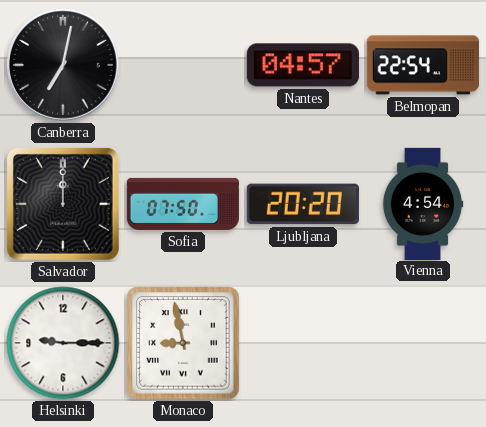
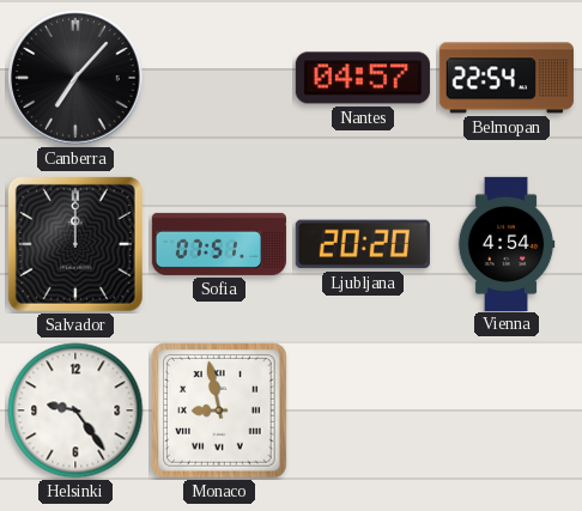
Canberra: 7:02 -> 7:07 (75, 78)
Sofia: 07:50 -> 07:51 (219, 244)
Helsinki: 9:15 -> 9:24 (75, 410)
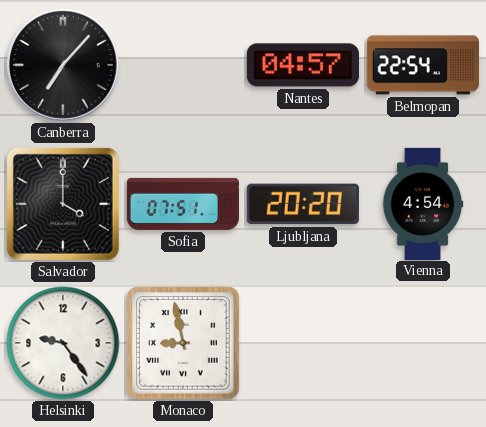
Salvador: 12:00 -> 4:00 (63, 204)
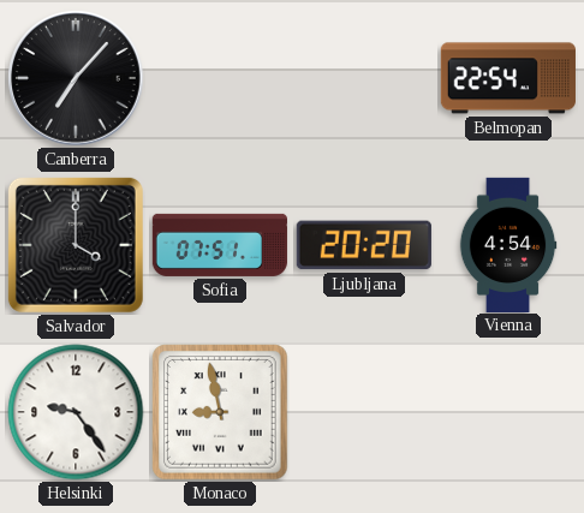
Nantes: 04:57 -> none (303, 65)
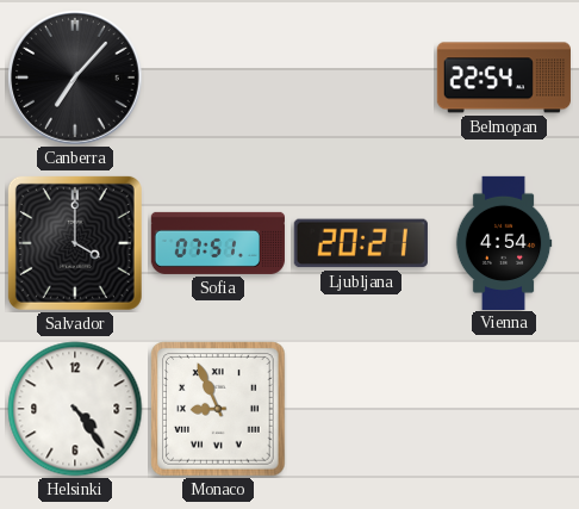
Ljubljana: 20:20 -> 20:21 (361, 243)
Helsinki: 9:24 -> 4:24 (75, 409)
Monaco: 8:58 -> 8:56 (218, 409)
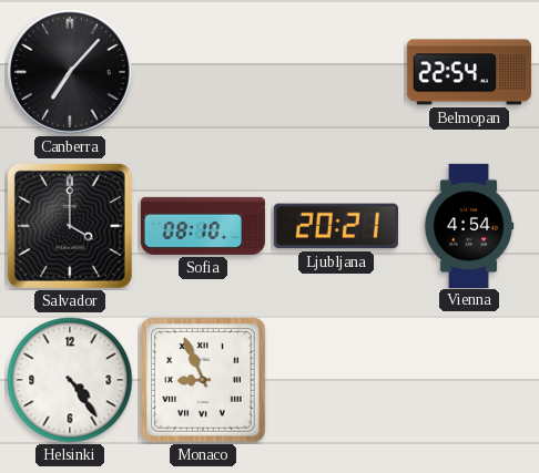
Sofia: 07:51 -> 08:10 (203, 226)
